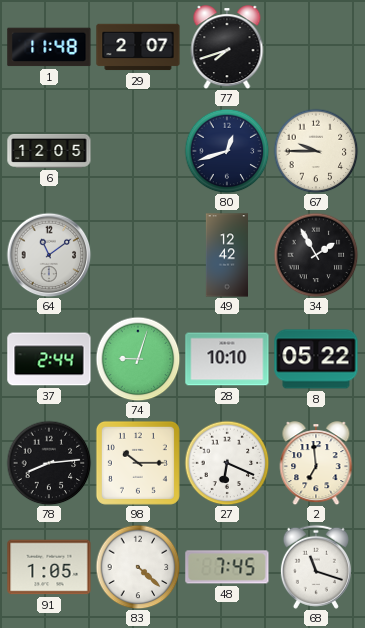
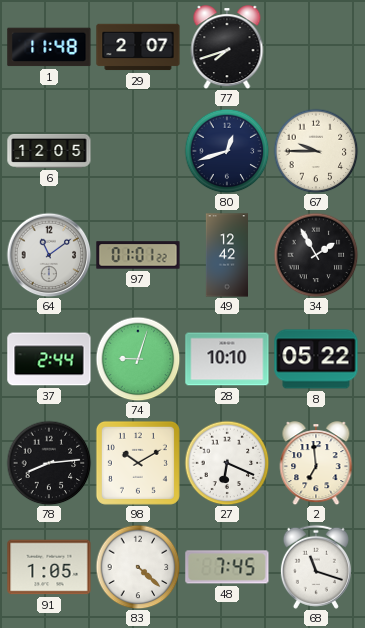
97: none -> 01:01 (138, 255)
98: 10:15 -> 10:10 (138, 463)
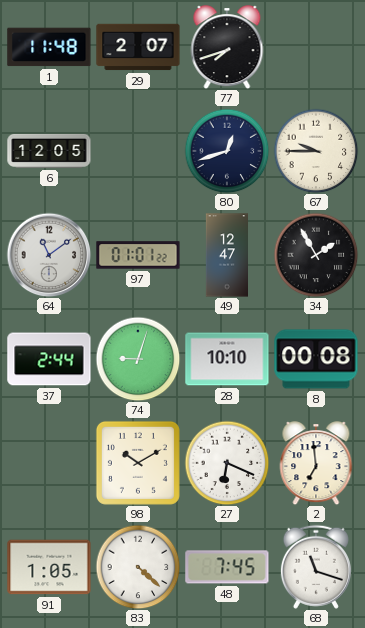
49: 12:42 -> 12:47 (226, 255)
8: 05:22 -> 00:08 (316, 359)
78: 8:14 -> none (49, 463)
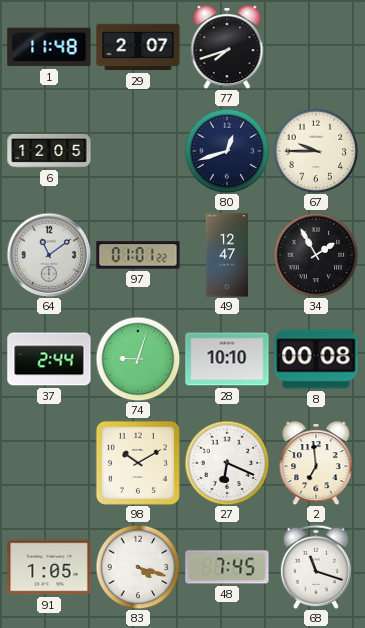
83: 4:22 -> 4:18 (138, 567)
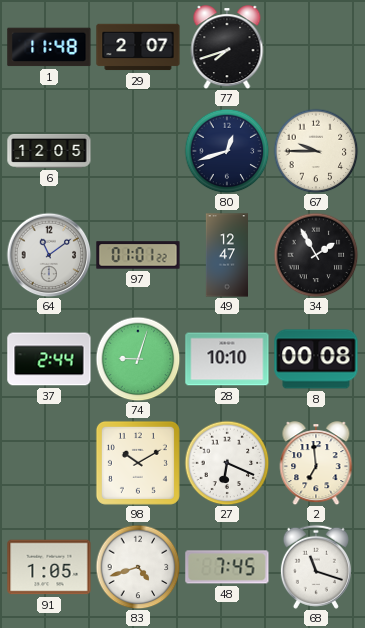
83: 4:18 -> 4:42 (138, 567)
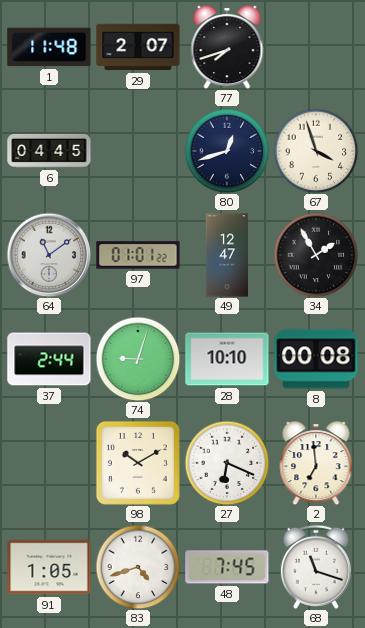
6: 12:05 -> 04:45 (49, 151)
67: 9:45 -> 3:57 (316, 151)
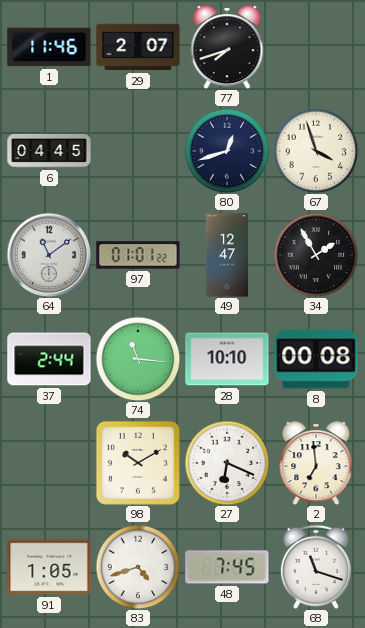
1: 11:48 -> 11:46 (49, 47)
74: 9:03 -> 11:16 (138, 359)
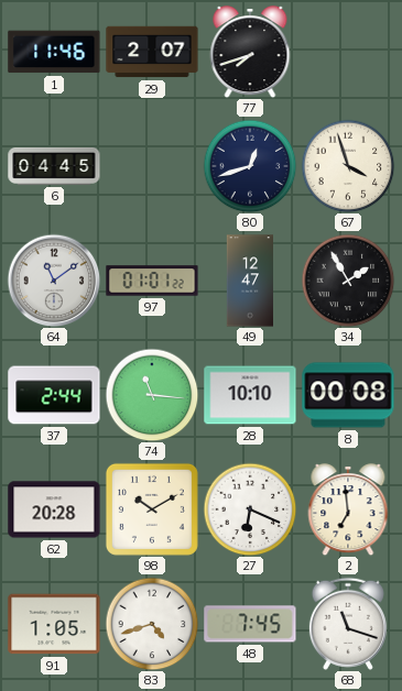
62: none -> 20:28 (54, 509)
